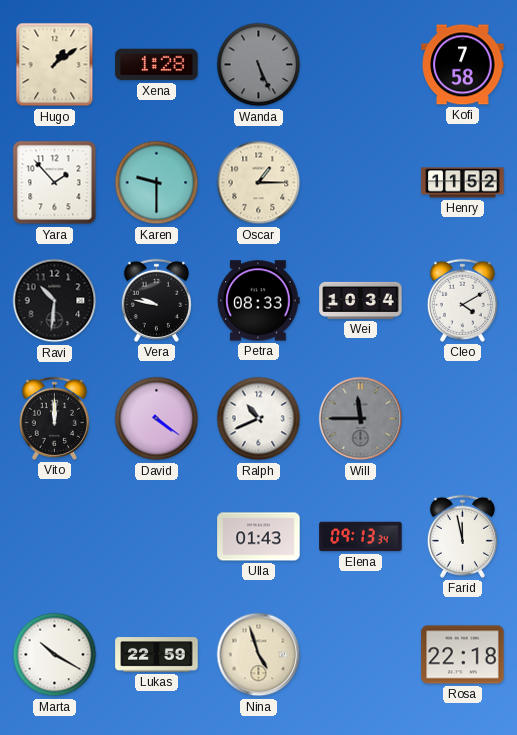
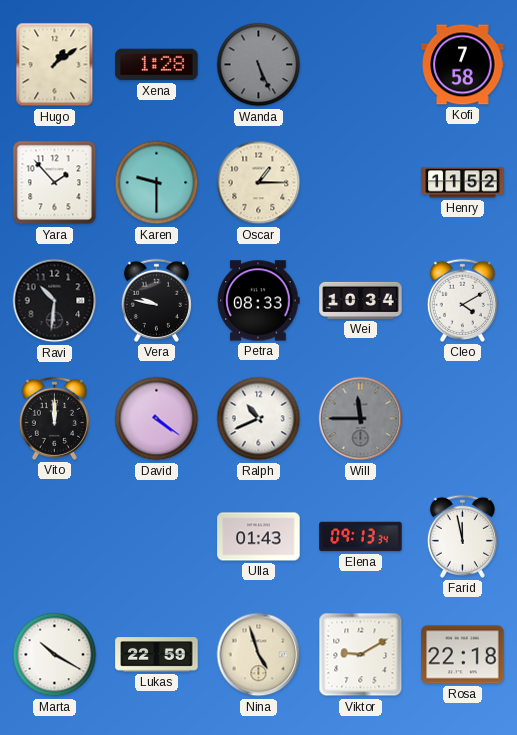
Viktor: none -> 9:10 (361, 655)
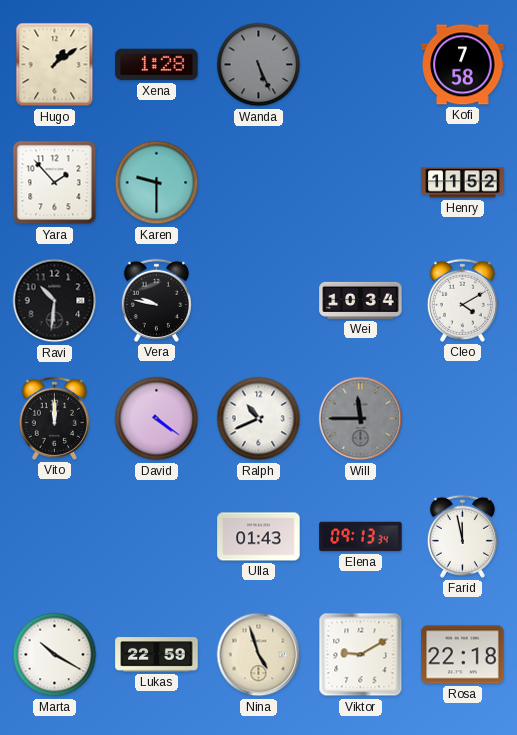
Oscar: 1:15 -> none (259, 183)
Petra: 08:33 -> none (259, 301)
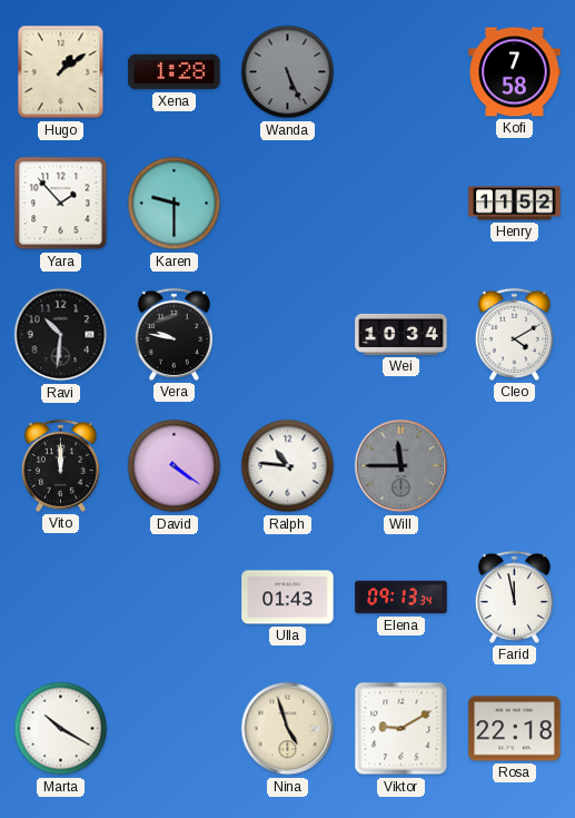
Ralph: 10:41 -> 10:46 (288, 466)
Lukas: 22:59 -> none (157, 655)
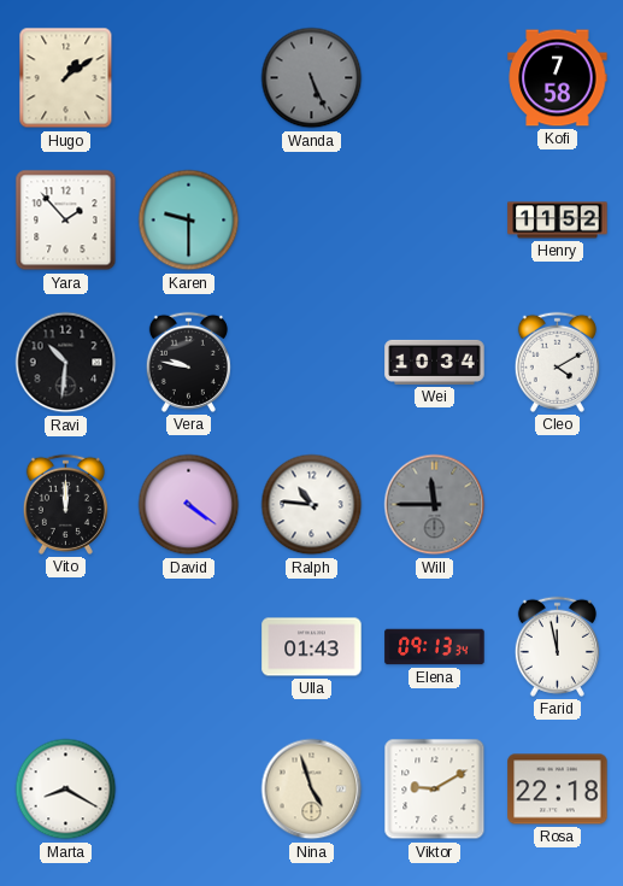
Xena: 1:28 -> none (175, 72)
Marta: 10:20 -> 8:20 (66, 790)
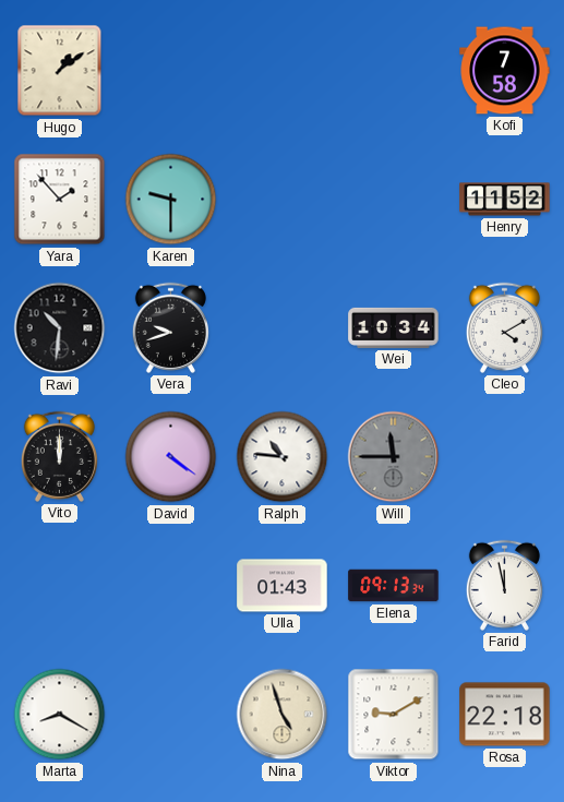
Wanda: 5:26 -> none (312, 78)
Vera: 9:47 -> 9:42 (170, 327)
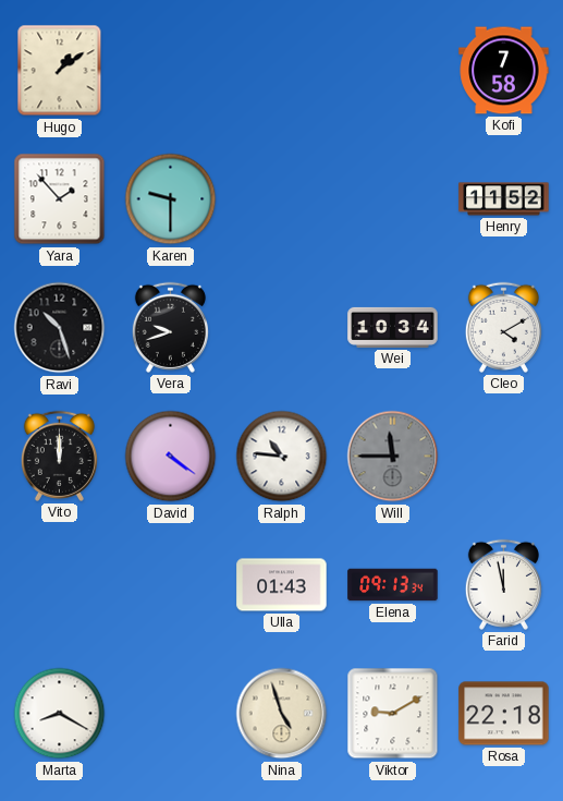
Ravi: 10:31 -> 10:27 (60, 328)
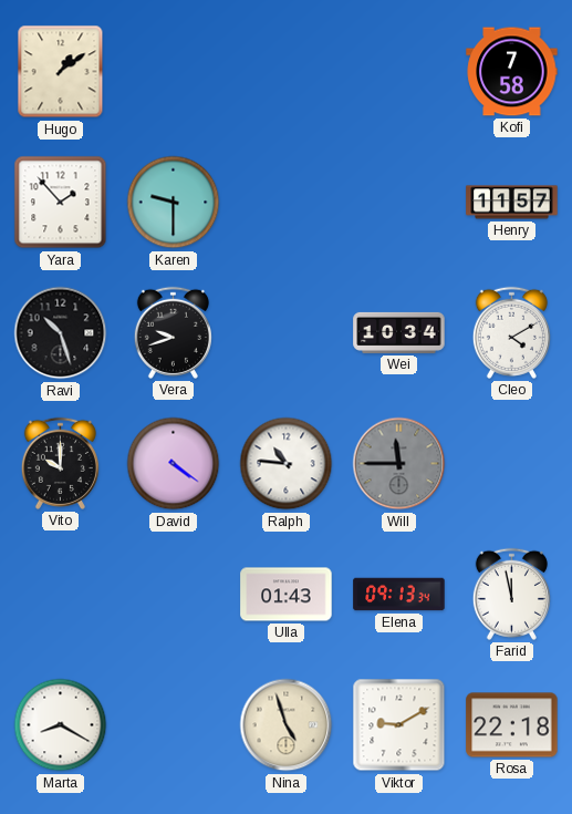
Henry: 11:52 -> 11:57 (512, 203)
Vito: 12:00 -> 10:00 (60, 463)
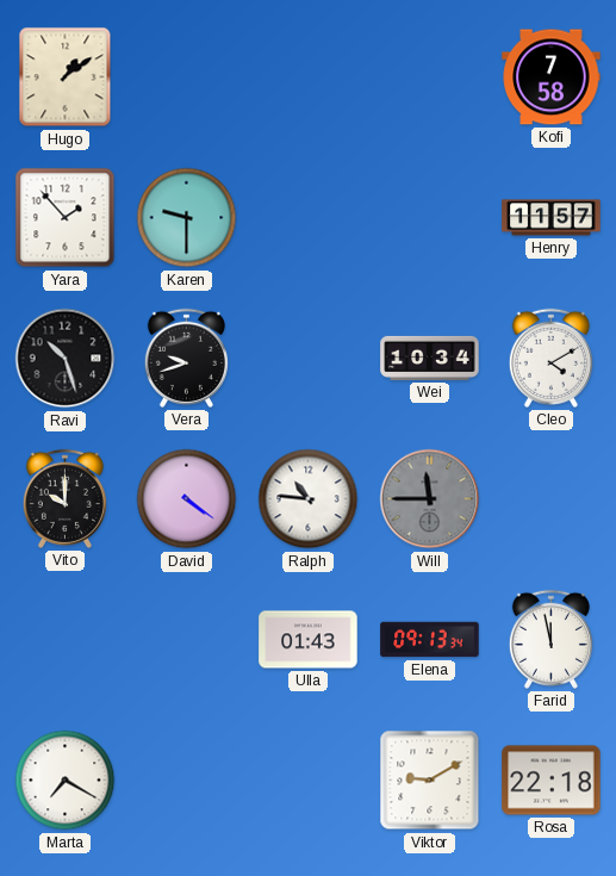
Marta: 8:20 -> 7:20 (66, 781)
Nina: 4:57 -> none (287, 725)
